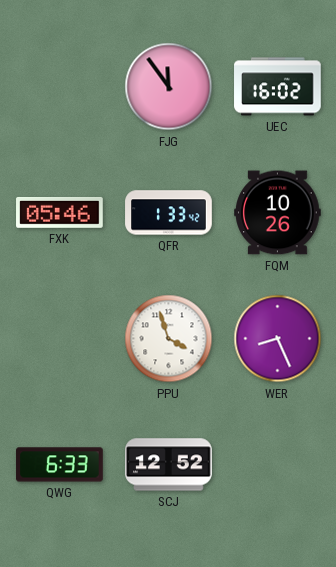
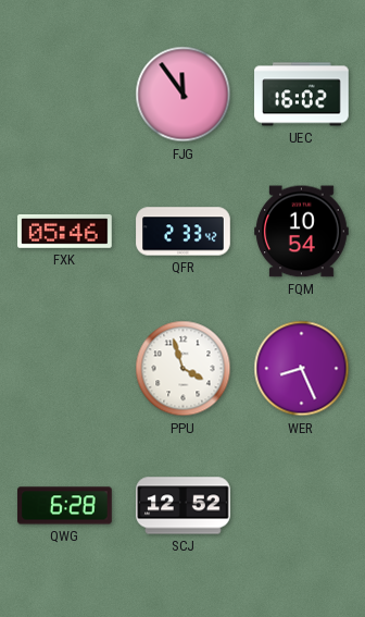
QFR: 1:33 -> 2:33 (184, 232)
FQM: 10:26 -> 10:54 (302, 232)
QWG: 6:33 -> 6:28 (65, 506)
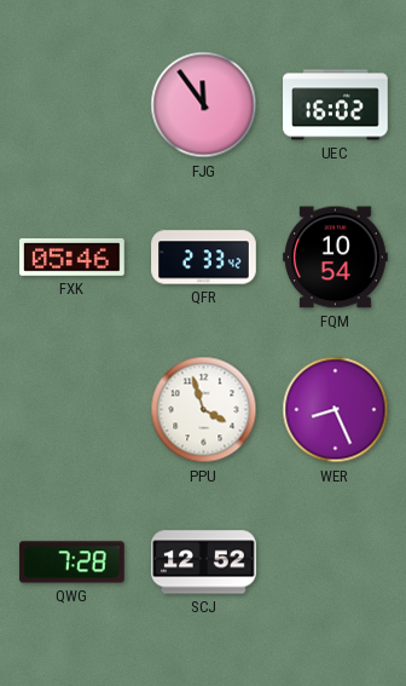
QWG: 6:28 -> 7:28 (72, 563)
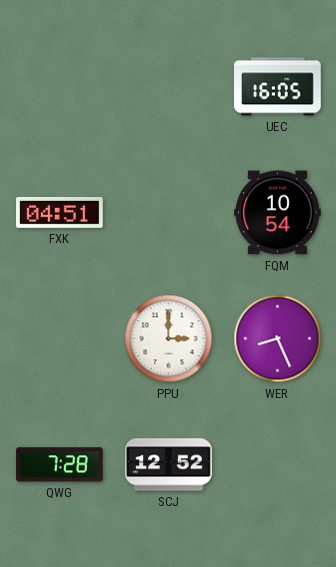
FJG: 11:54 -> none (204, 105)
UEC: 16:02 -> 16:05 (278, 87)
FXK: 05:46 -> 04:51 (60, 212)
QFR: 2:33 -> none (204, 258)
PPU: 3:57 -> 3:00 (169, 339)
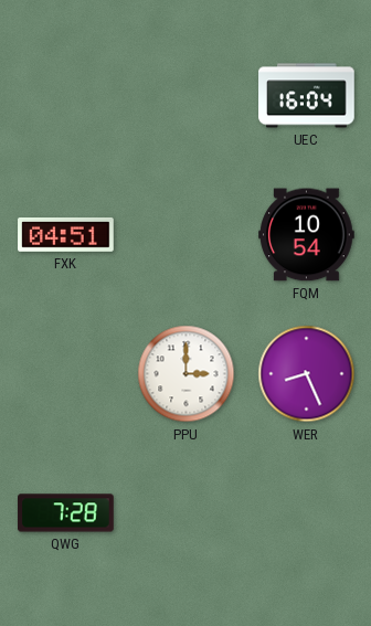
UEC: 16:05 -> 16:04 (307, 96)
SCJ: 12:52 -> none (169, 465)
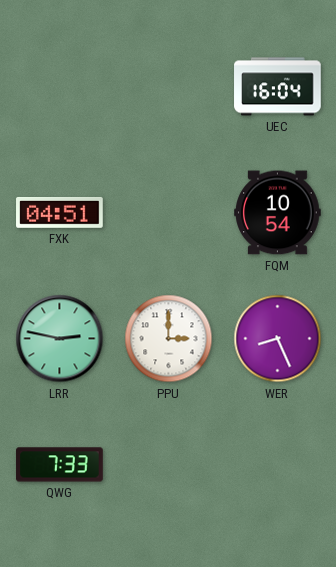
LRR: none -> 2:47 (60, 339)
QWG: 7:28 -> 7:33 (60, 465)
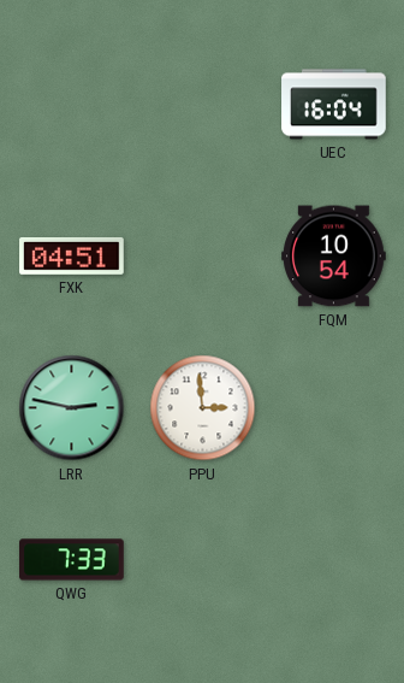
PPU: 3:00 -> 2:59 (203, 408)
WER: 8:26 -> none (278, 339)
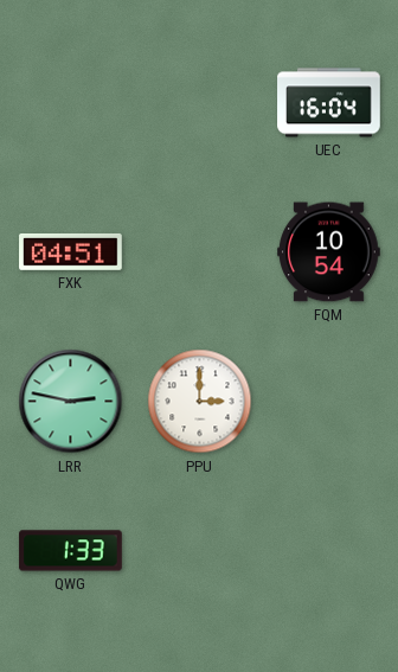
PPU: 2:59 -> 3:00 (200, 402)
QWG: 7:33 -> 1:33 (71, 551)
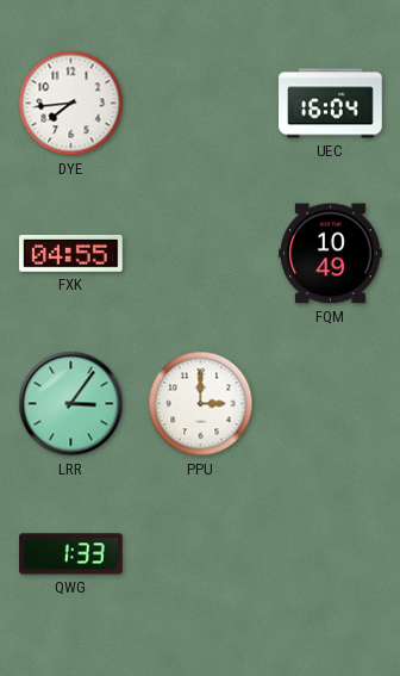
DYE: none -> 7:44 (71, 104)
FXK: 04:51 -> 04:55 (71, 253)
FQM: 10:54 -> 10:49 (331, 254)
LRR: 2:47 -> 3:06 (71, 404)
